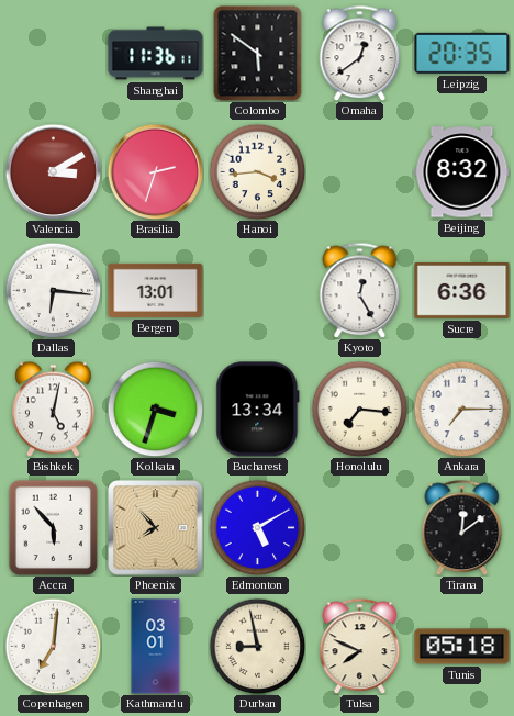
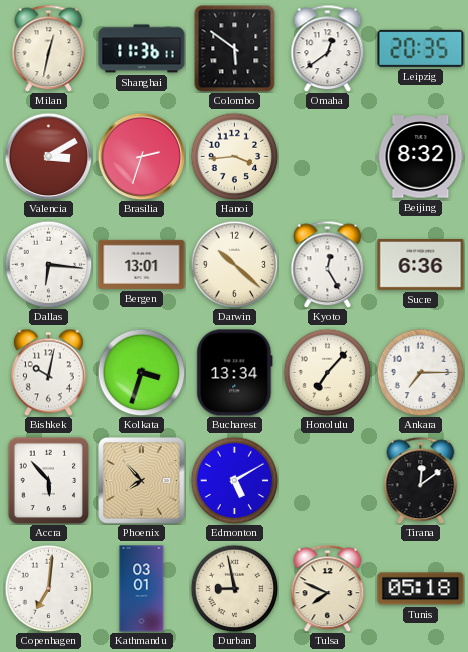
Milan: none -> 12:32 (49, 48)
Darwin: none -> 10:22 (234, 264)
Bishkek: 5:02 -> 10:02 (49, 372)
Honolulu: 7:16 -> 7:07 (327, 372)
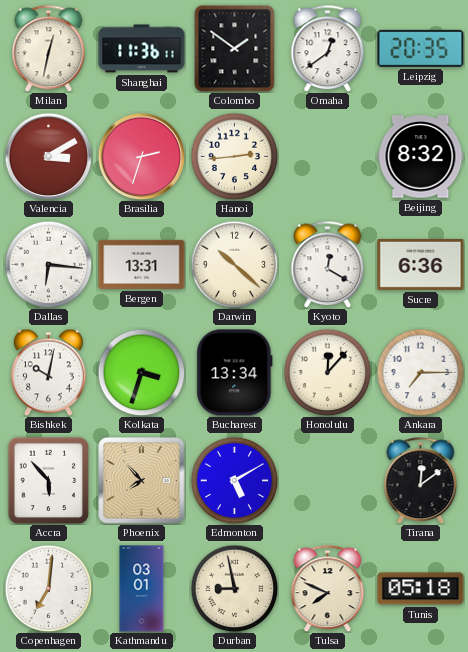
Colombo: 5:51 -> 1:51 (235, 48)
Hanoi: 3:44 -> 2:44 (234, 156)
Bergen: 13:01 -> 13:31 (142, 264)
Kyoto: 12:25 -> 12:20 (328, 264)
Honolulu: 7:07 -> 12:07 (327, 372)
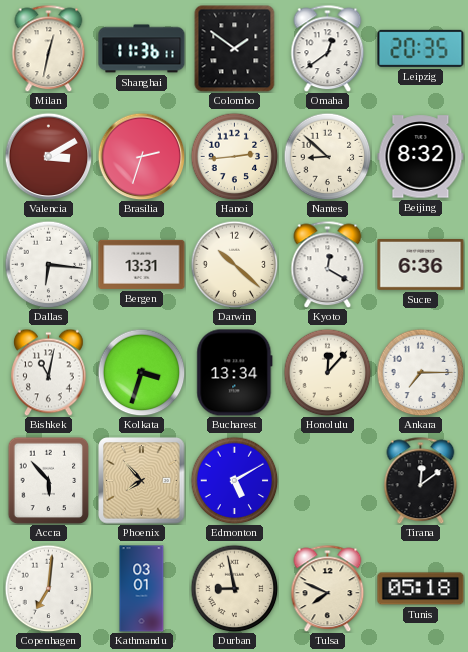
Nantes: none -> 8:52 (327, 156)
Bishkek: 10:02 -> 11:02 (49, 372)
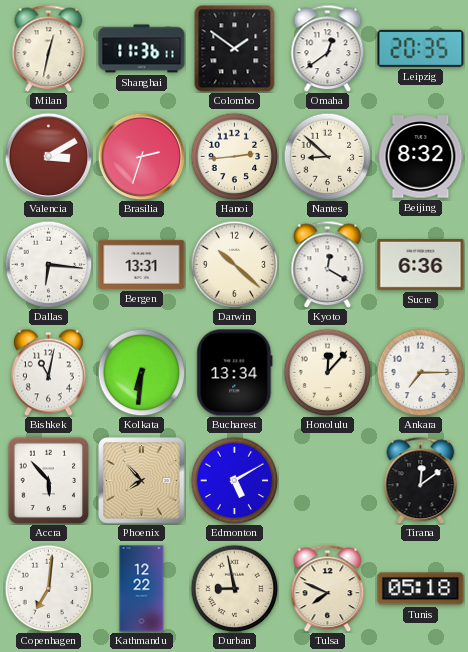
Kolkata: 3:33 -> 6:31 (141, 372)
Kathmandu: 03:01 -> 12:22 (142, 589)
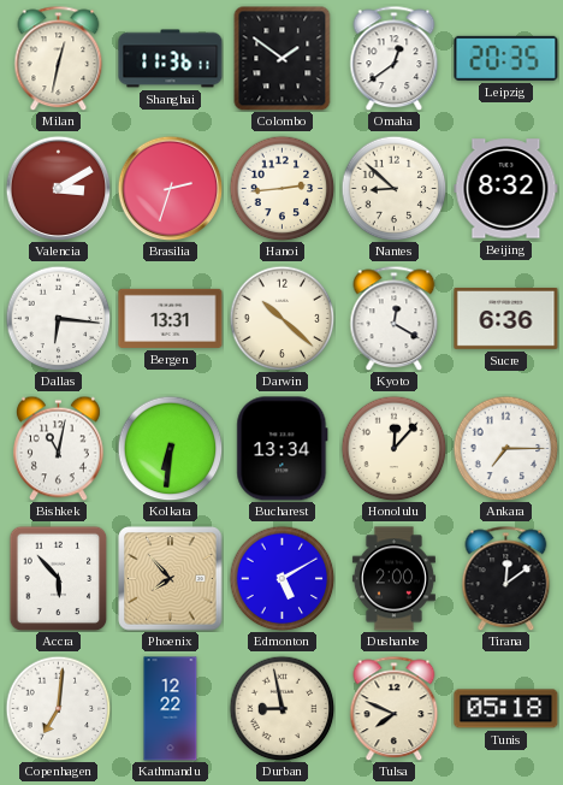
Dushanbe: none -> 2:00 (393, 579)
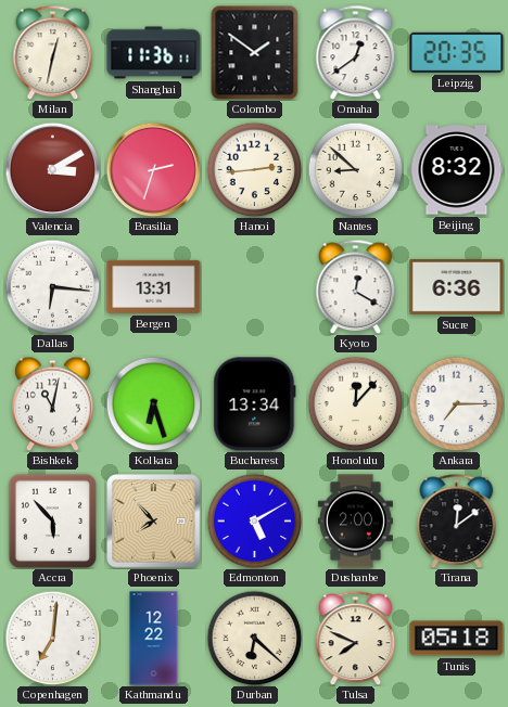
Darwin: 10:22 -> none (281, 318)
Kolkata: 6:31 -> 6:27 (153, 403)
Durban: 8:58 -> 6:22 (254, 638)
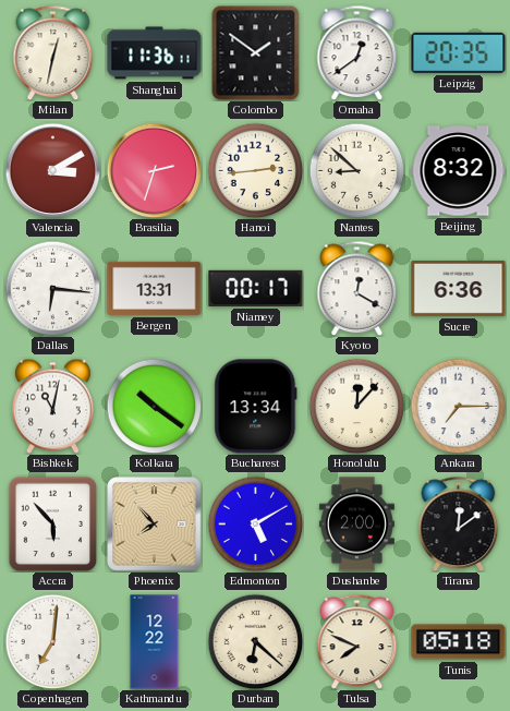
Niamey: none -> 00:17 (256, 288)
Kolkata: 6:27 -> 10:21 (154, 406)
